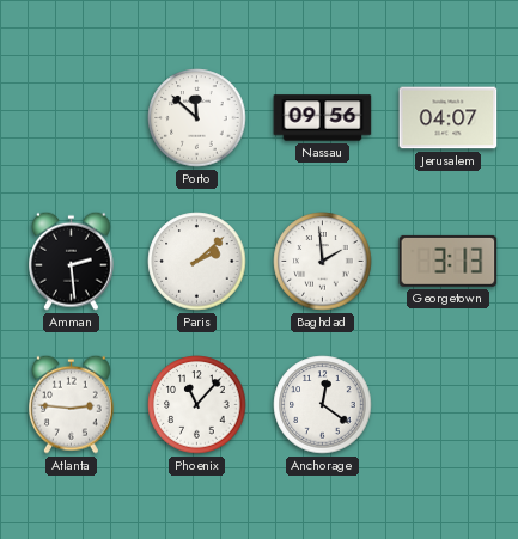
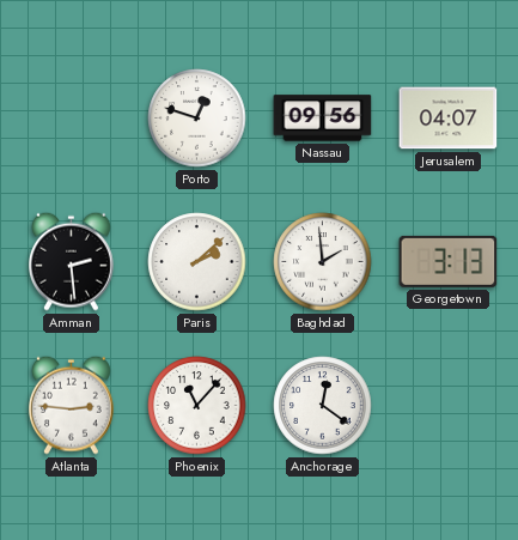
Porto: 11:52 -> 12:48 (197, 119)
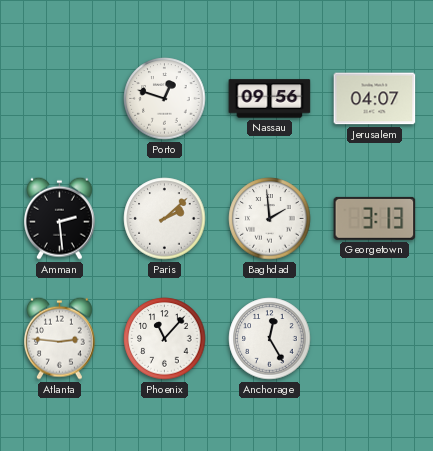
Anchorage: 12:21 -> 12:25 (270, 339)
